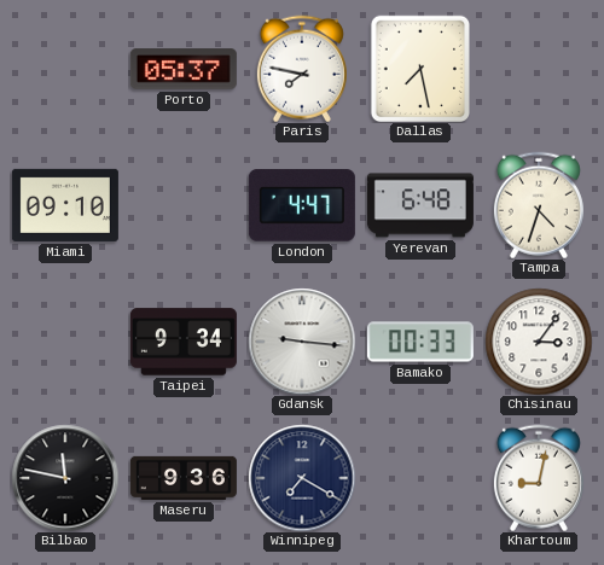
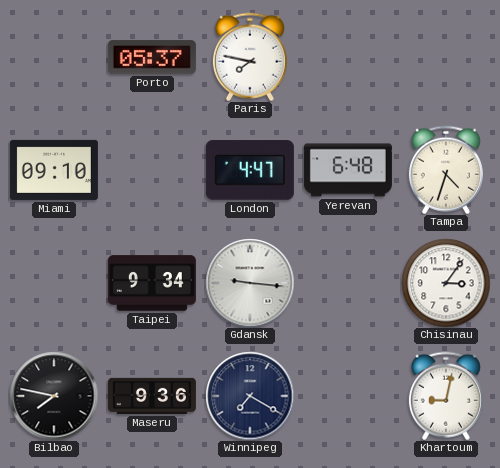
Dallas: 7:28 -> none (419, 69)
Bamako: 00:33 -> none (420, 342)
Bilbao: 11:47 -> 7:47 (54, 396)
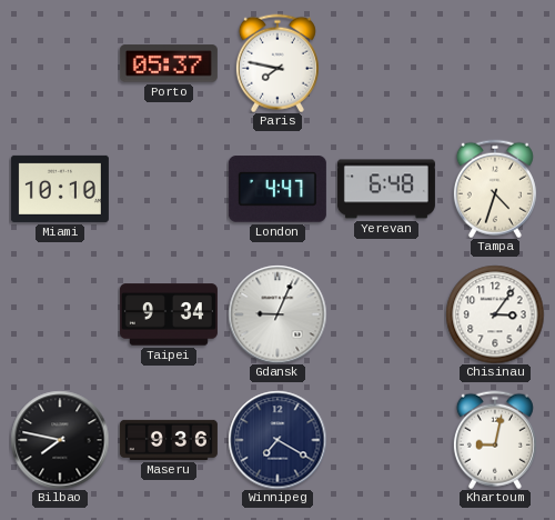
Miami: 09:10 -> 10:10 (60, 189)
Gdansk: 9:16 -> 9:04 (277, 314)
